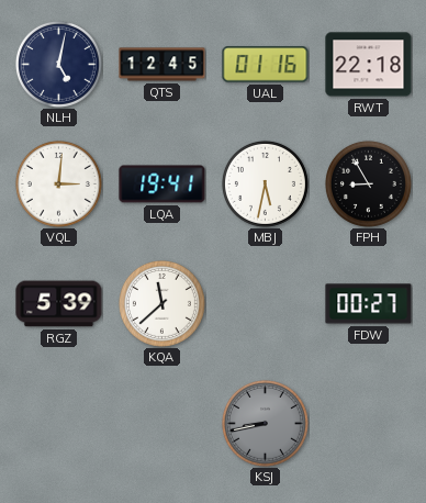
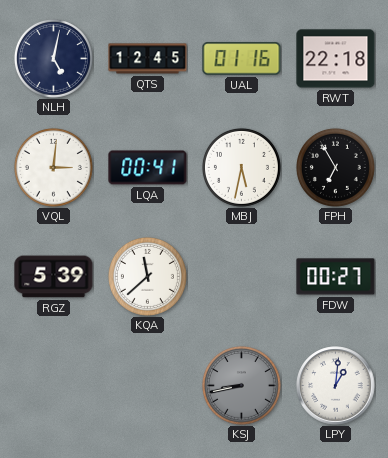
LQA: 19:41 -> 00:41 (148, 168)
FPH: 8:55 -> 6:55 (335, 167)
LPY: none -> 1:01 (336, 386)
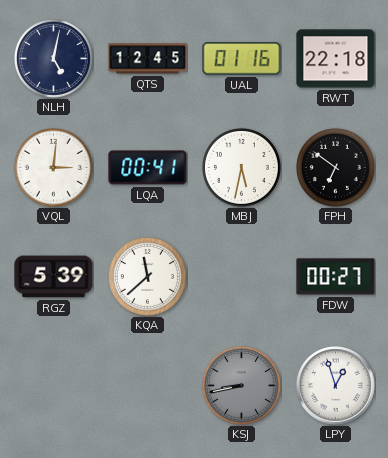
FPH: 6:55 -> 6:51 (335, 167)
LPY: 1:01 -> 12:57 (336, 386)
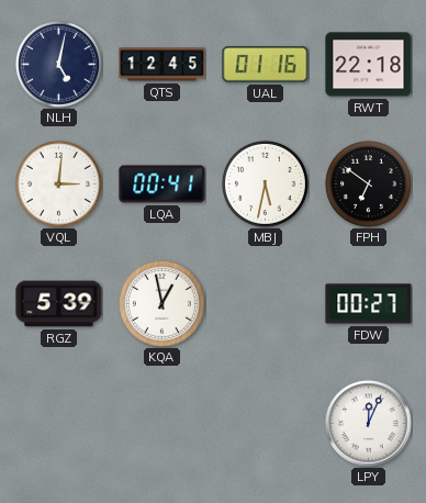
KQA: 11:38 -> 12:58 (161, 303)
KSJ: 8:43 -> none (241, 385)
LPY: 12:57 -> 12:04 (369, 424)
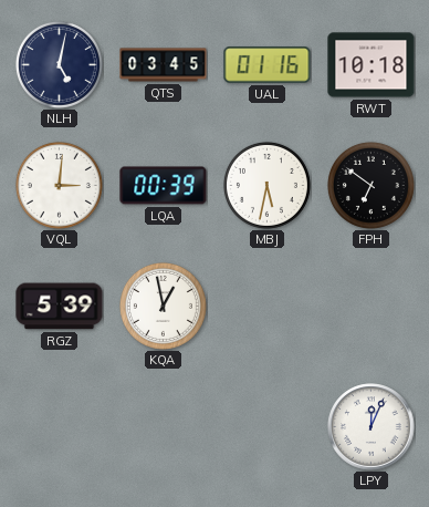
QTS: 12:45 -> 03:45 (164, 65)
RWT: 22:18 -> 10:18 (372, 65)
LQA: 00:41 -> 00:39 (164, 186)
FDW: 00:27 -> none (369, 304)
